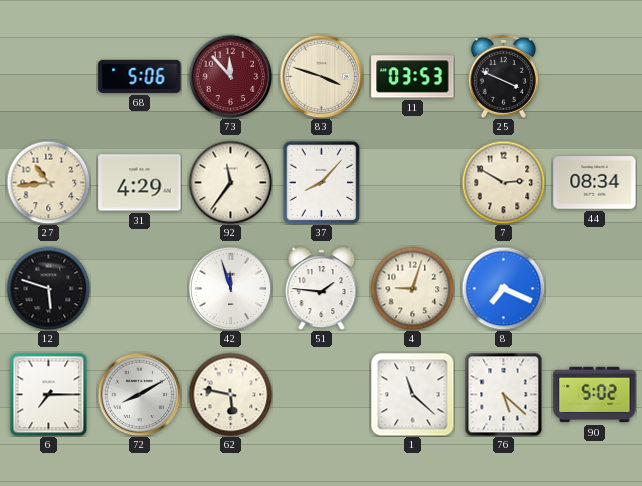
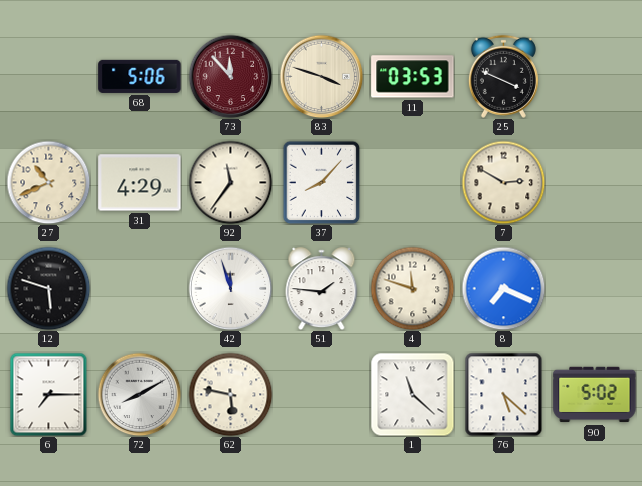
27: 10:44 -> 10:41 (48, 182)
44: 08:34 -> none (595, 183)
4: 9:03 -> 11:48 (412, 288)
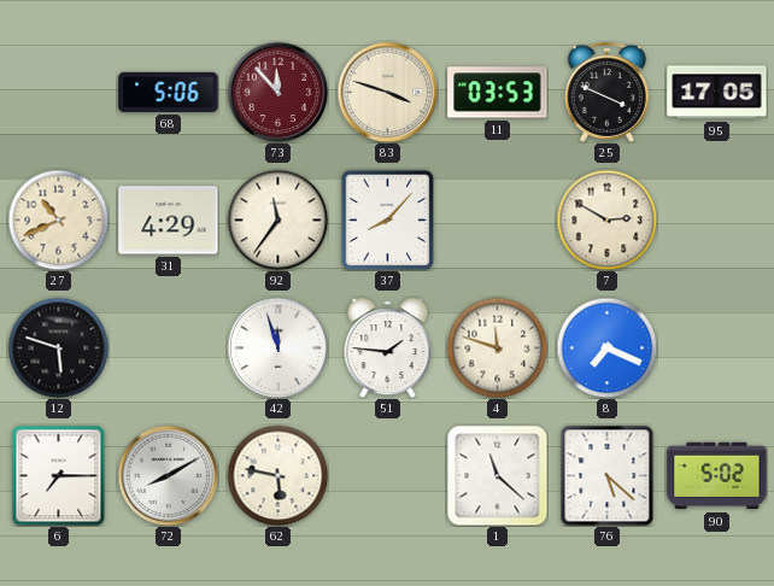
95: none -> 17:05 (717, 93)
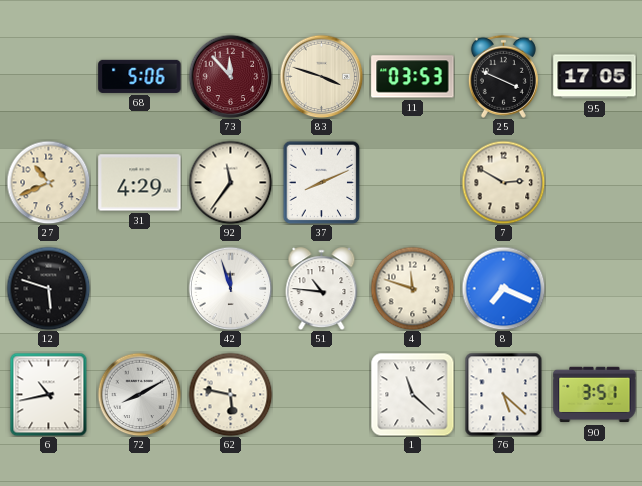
37: 8:07 -> 8:11 (322, 182)
51: 1:46 -> 10:46 (322, 289)
6: 7:15 -> 10:43 (49, 394)
90: 5:02 -> 3:51 (595, 395)
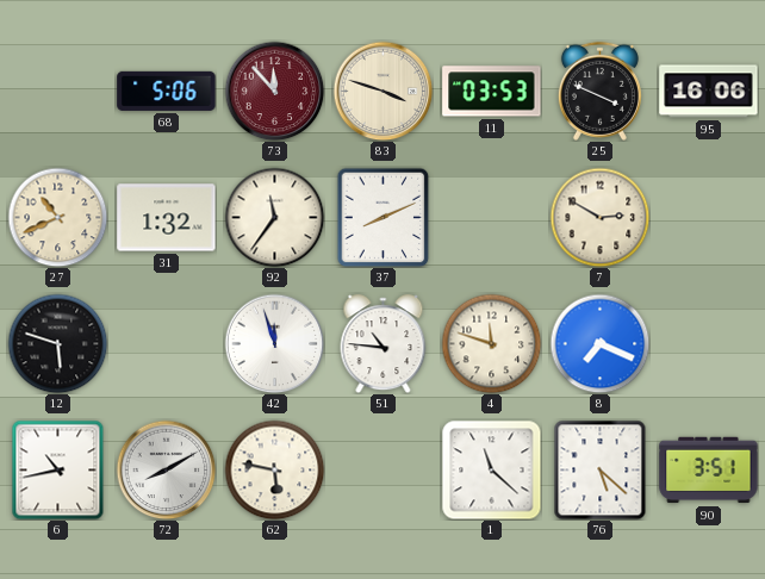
95: 17:05 -> 16:06 (709, 92)
31: 4:29 -> 1:32 (167, 218)
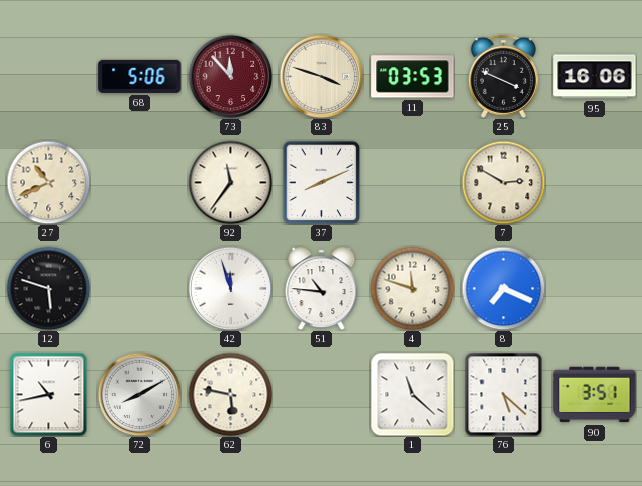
31: 1:32 -> none (167, 218)
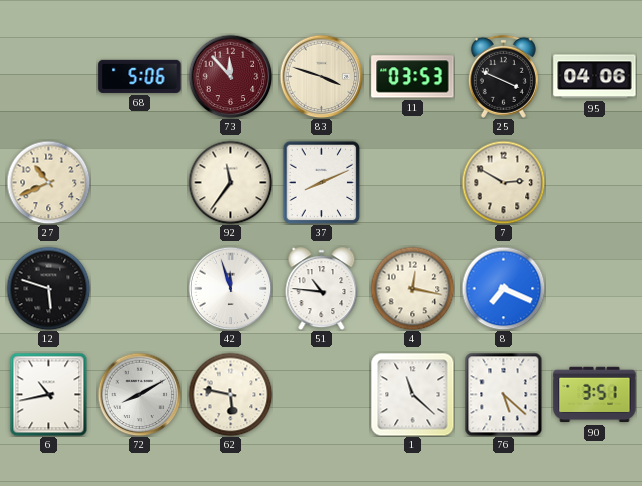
95: 16:06 -> 04:06 (595, 77)
4: 11:48 -> 12:17 (412, 288)
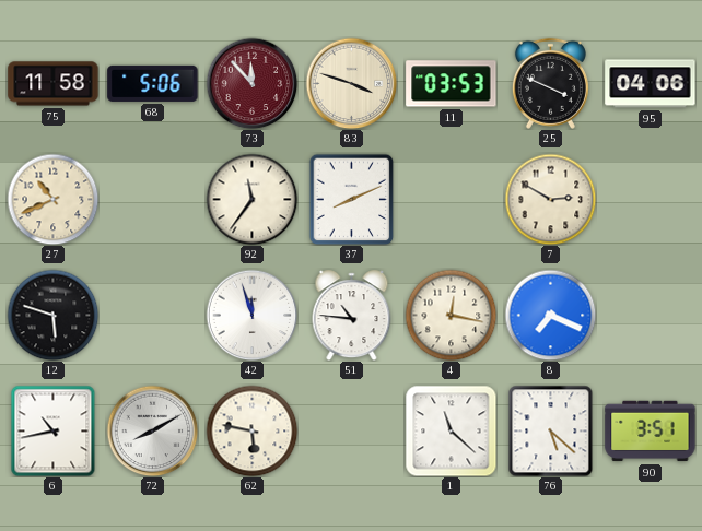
75: none -> 11:58 (54, 84)
